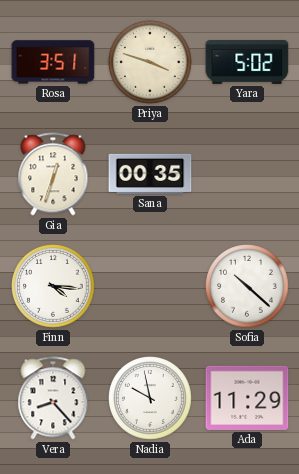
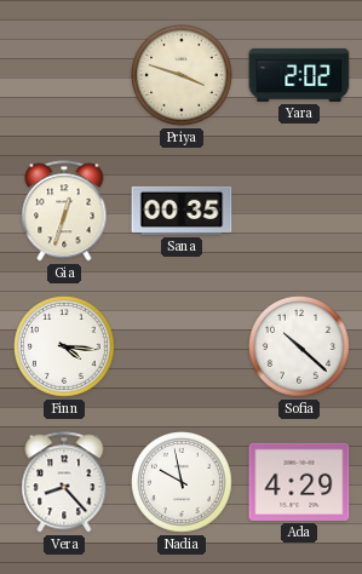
Rosa: 3:51 -> none (53, 62)
Yara: 5:02 -> 2:02 (299, 75)
Ada: 11:29 -> 4:29 (299, 482)
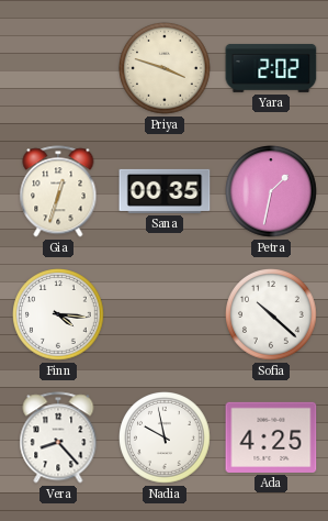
Petra: none -> 1:32 (271, 191)
Ada: 4:29 -> 4:25 (271, 437)
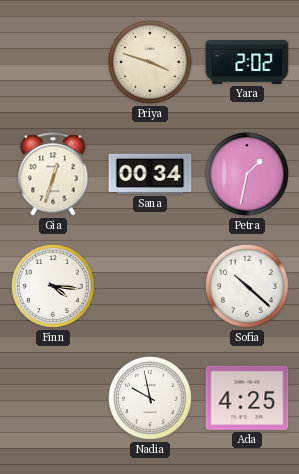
Sana: 00:35 -> 00:34 (150, 174)
Vera: 8:23 -> none (58, 437)
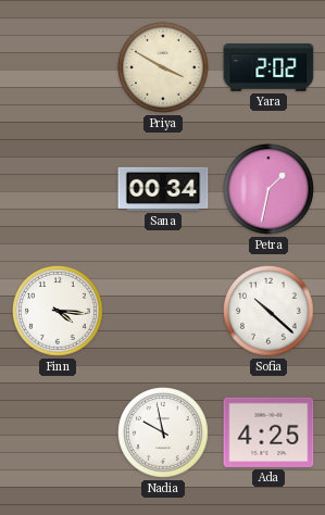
Priya: 3:48 -> 3:50 (163, 67)
Gia: 12:33 -> none (53, 174)
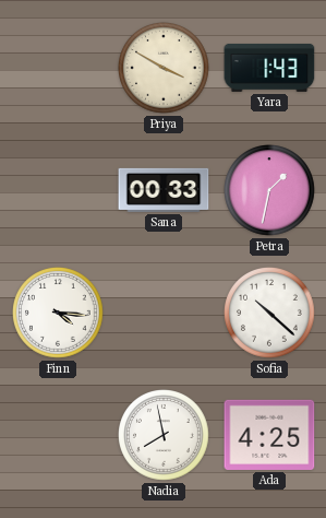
Yara: 2:02 -> 1:43 (269, 68)
Sana: 00:34 -> 00:33 (164, 190)
Nadia: 9:58 -> 7:58 (164, 435)
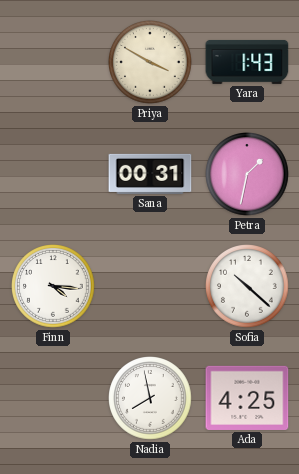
Sana: 00:33 -> 00:31 (150, 174)
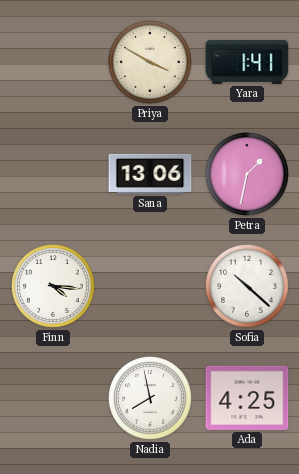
Yara: 1:43 -> 1:41 (247, 62)
Sana: 00:31 -> 13:06 (150, 174)
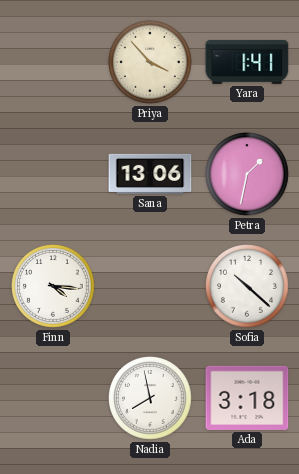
Priya: 3:50 -> 3:53 (150, 62)
Ada: 4:25 -> 3:18 (247, 398)
